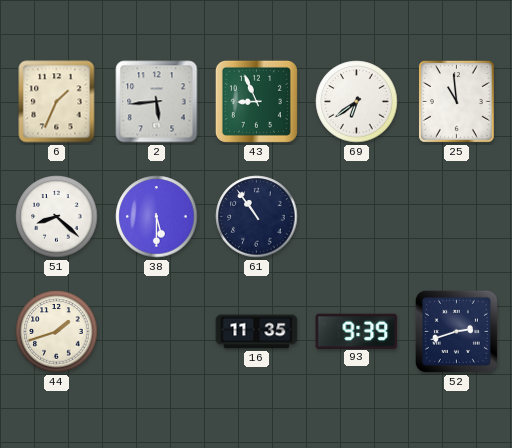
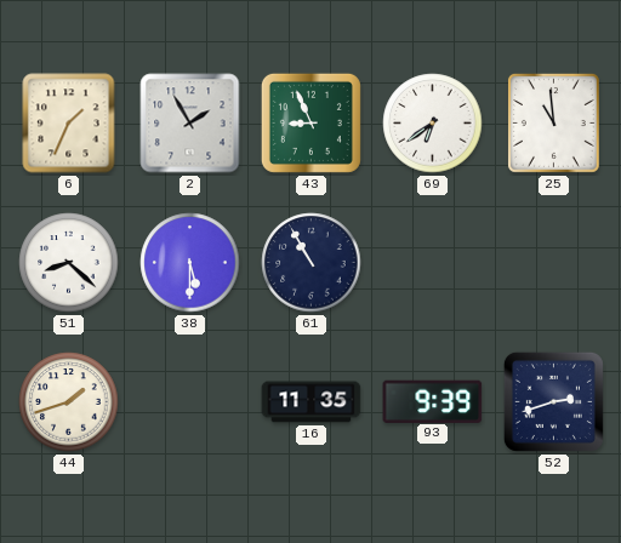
2: 5:44 -> 1:55 (190, 124)
61: 10:54 -> 10:55 (312, 263)
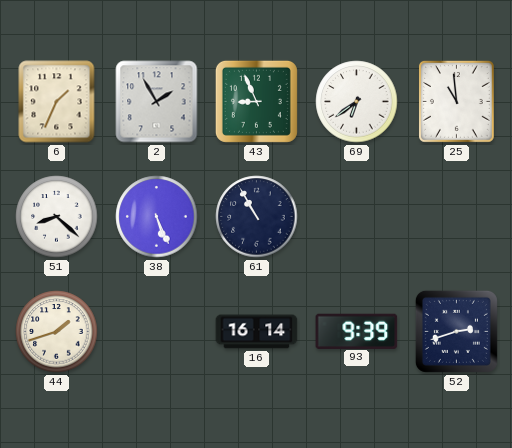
38: 5:30 -> 5:26 (157, 217)
16: 11:35 -> 16:14 (257, 332)
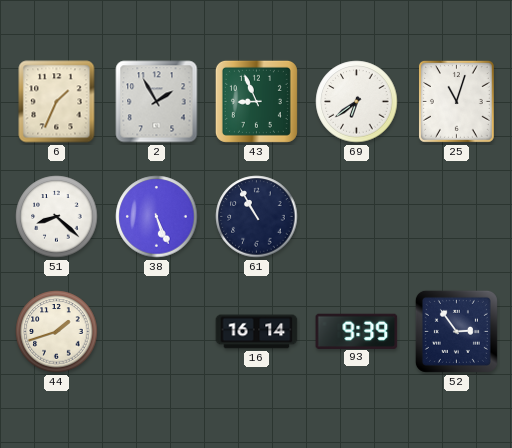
25: 10:59 -> 11:03 (456, 102)
52: 2:42 -> 2:54 (456, 331)
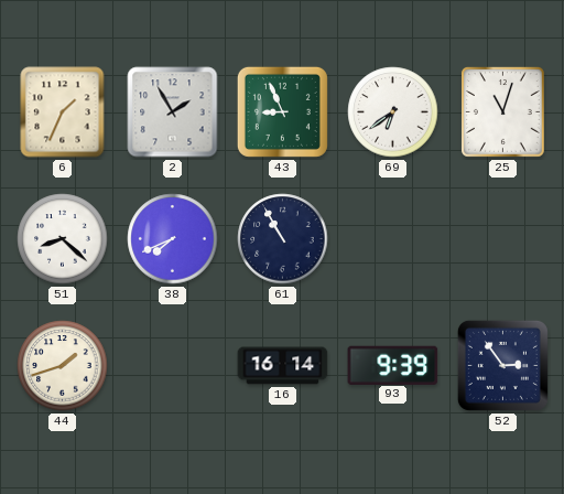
38: 5:26 -> 7:41 (173, 239)
